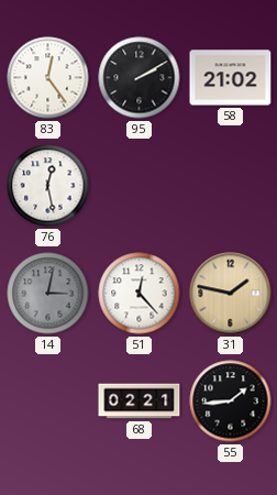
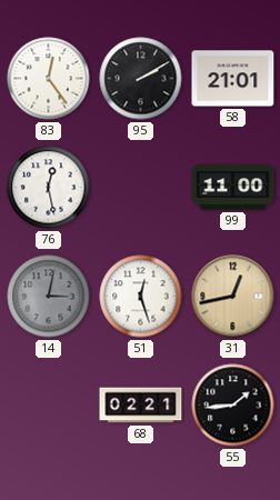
58: 21:02 -> 21:01 (233, 79)
99: none -> 11:00 (233, 188)
51: 12:23 -> 12:27 (141, 297)
31: 1:47 -> 12:43 (233, 297)
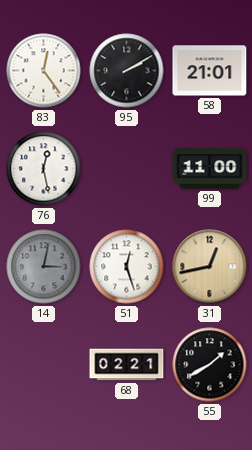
55: 1:44 -> 1:40 (210, 365)
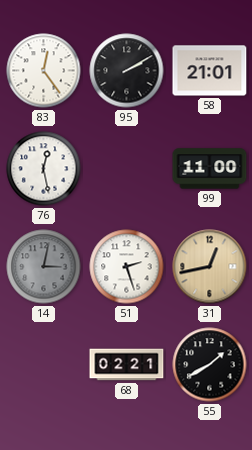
51: 12:27 -> 2:27 (127, 267)
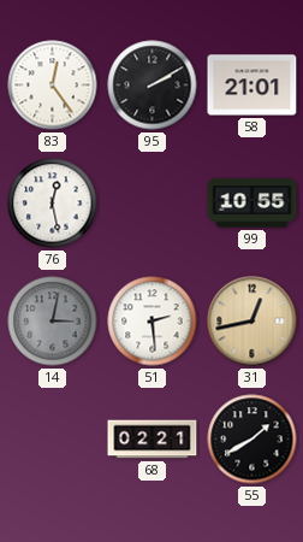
99: 11:00 -> 10:55 (252, 204)
51: 2:27 -> 2:29 (153, 322)
